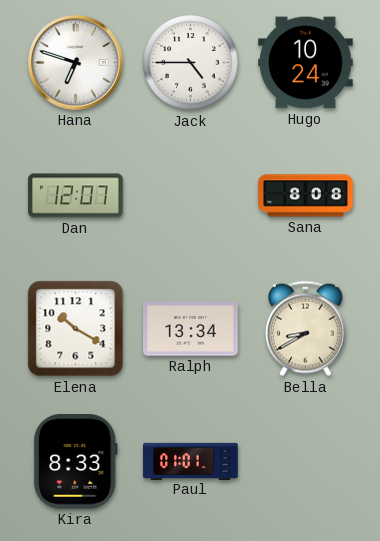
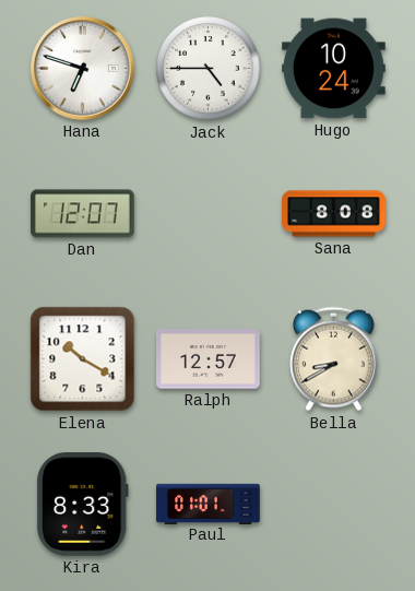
Ralph: 13:34 -> 12:57 (209, 359)
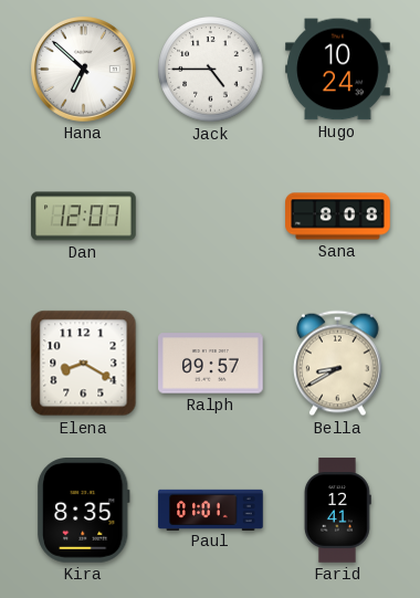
Hana: 6:48 -> 6:52 (84, 70)
Elena: 10:20 -> 8:20 (84, 364)
Ralph: 12:57 -> 09:57 (211, 364)
Kira: 8:33 -> 8:35 (84, 511)
Farid: none -> 12:41 (337, 511)
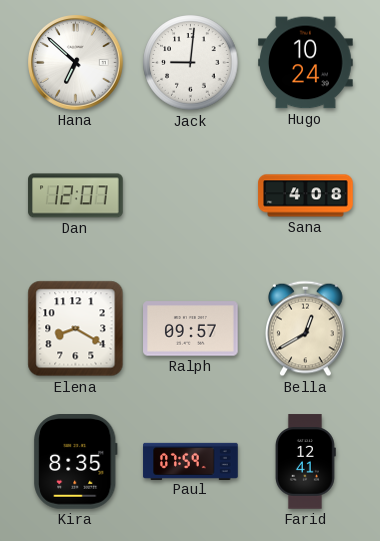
Jack: 4:45 -> 9:01 (191, 63)
Sana: 8:08 -> 4:08 (306, 196)
Bella: 8:40 -> 12:40 (306, 329)
Paul: 01:01 -> 07:59 (191, 461)
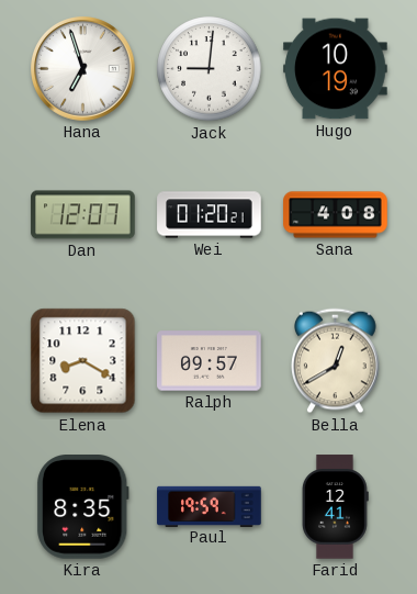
Hana: 6:52 -> 6:57 (83, 69)
Hugo: 10:24 -> 10:19 (336, 69)
Wei: none -> 01:20 (210, 215)
Paul: 07:59 -> 19:59 (210, 506)
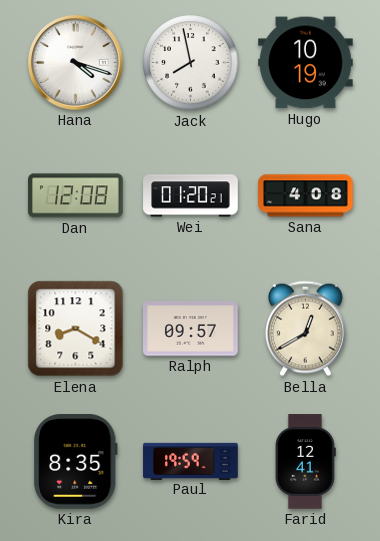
Hana: 6:57 -> 4:18 (76, 63)
Jack: 9:01 -> 7:58 (191, 63)
Dan: 12:07 -> 12:08 (76, 196)
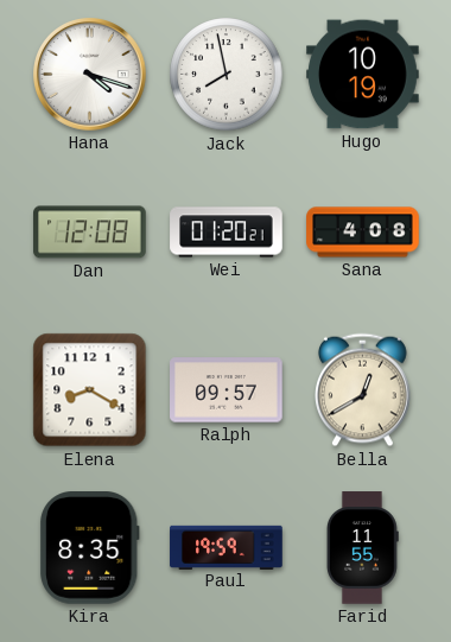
Farid: 12:41 -> 11:55 (362, 548)
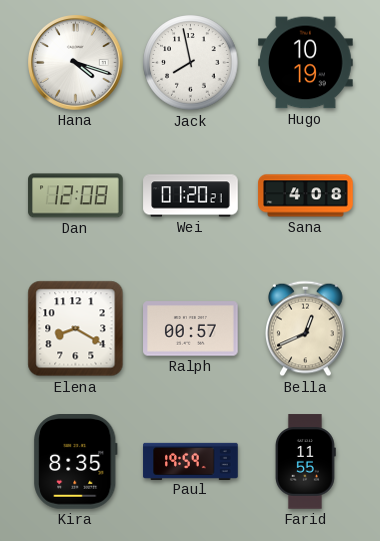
Ralph: 09:57 -> 00:57 (191, 329)
Bella: 12:40 -> 12:41 (306, 329)
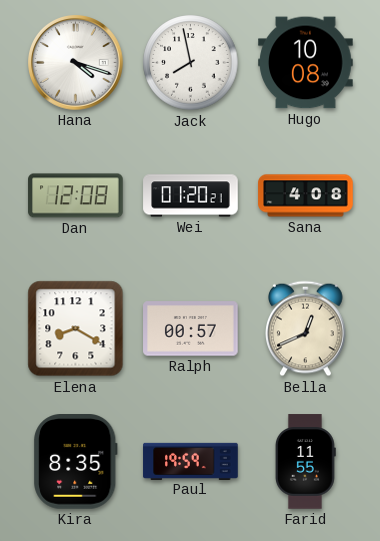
Hugo: 10:19 -> 10:08 (306, 63)
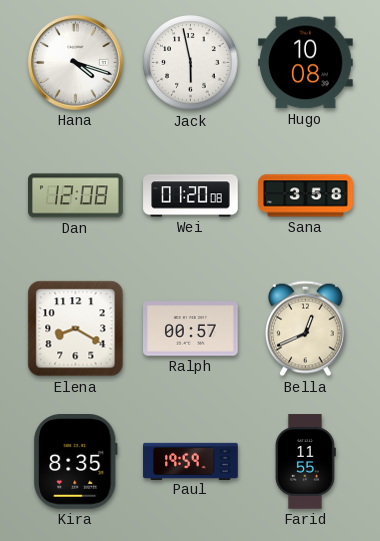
Jack: 7:58 -> 5:58 (191, 63)
Wei: 01:20:21 -> 01:20:08 (191, 196)
Sana: 4:08 -> 3:58 (306, 196)
